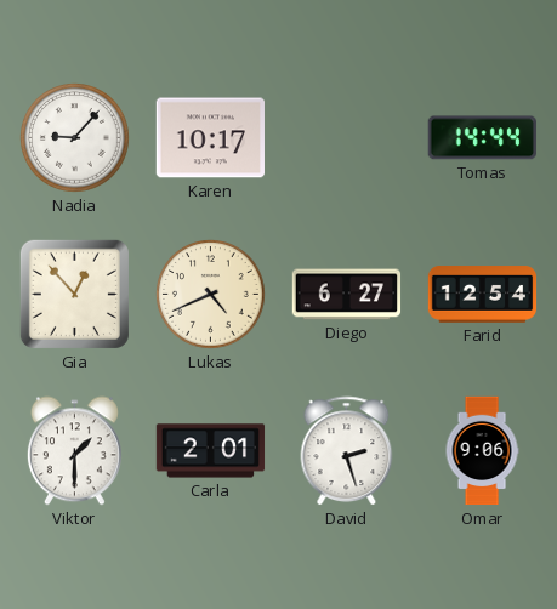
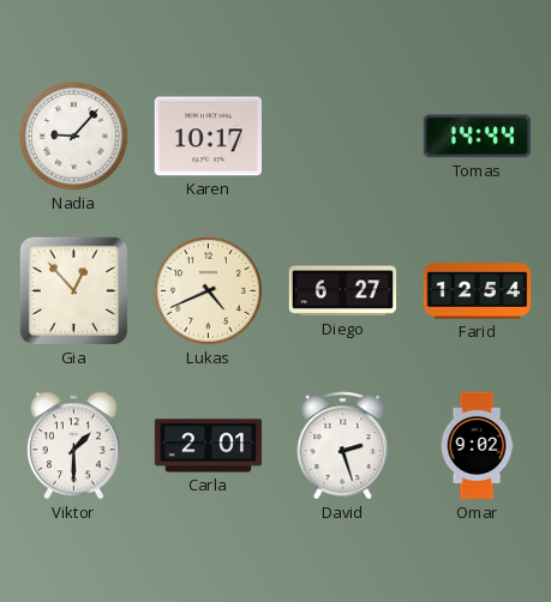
Omar: 9:06 -> 9:02 (477, 446)
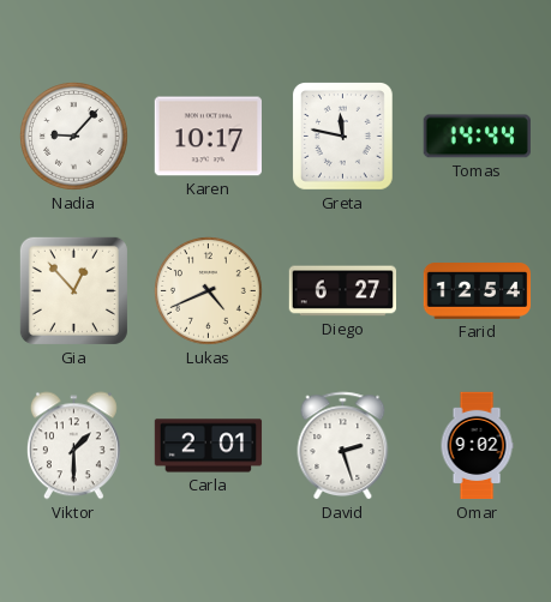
Greta: none -> 11:47 (343, 137)
